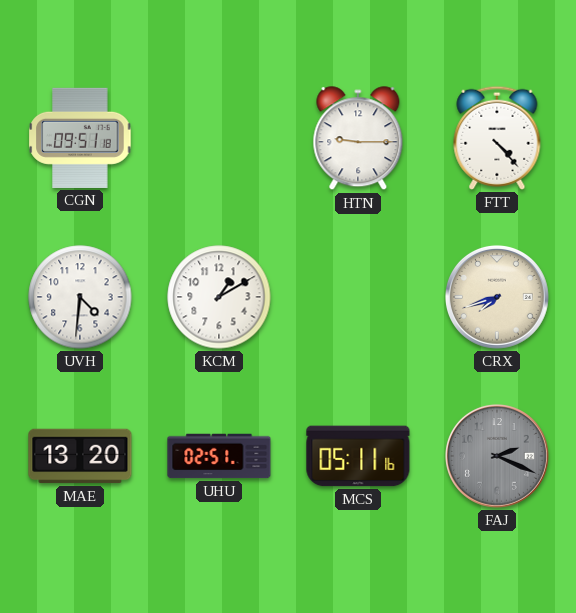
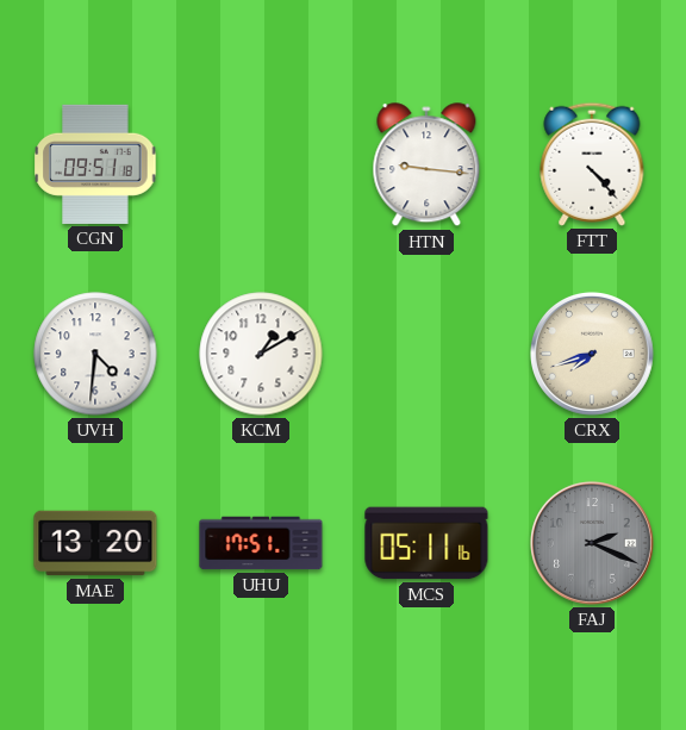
HTN: 9:15 -> 9:16 (426, 166)
UHU: 02:51 -> 17:51 (261, 543)
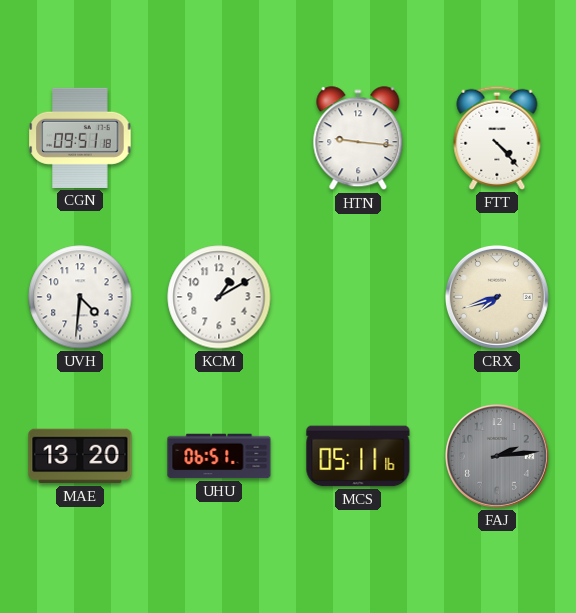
UHU: 17:51 -> 06:51 (219, 456)
FAJ: 2:19 -> 2:14 (497, 456)
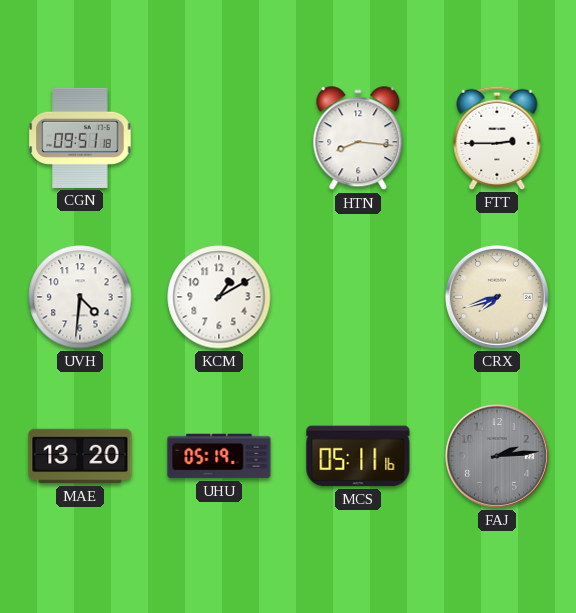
HTN: 9:16 -> 8:16 (358, 139)
FTT: 4:23 -> 2:45 (497, 138)
UHU: 06:51 -> 05:19 (219, 456)
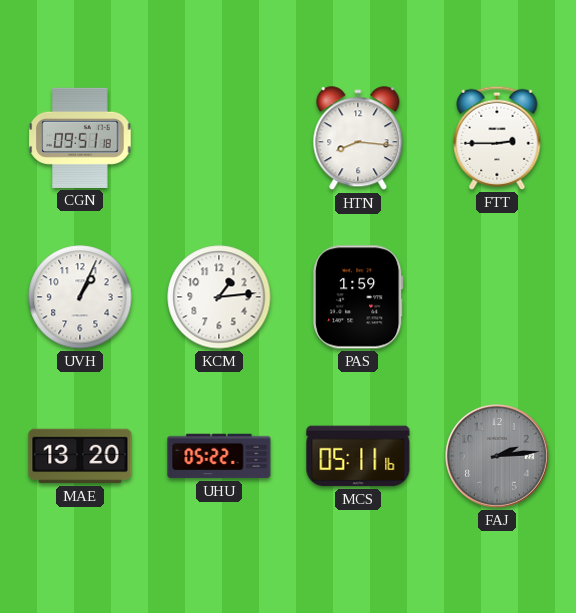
UVH: 4:31 -> 1:04 (80, 297)
KCM: 1:10 -> 1:14 (219, 297)
PAS: none -> 1:59 (359, 297)
CRX: 7:42 -> none (497, 297)
UHU: 05:19 -> 05:22 (219, 456)
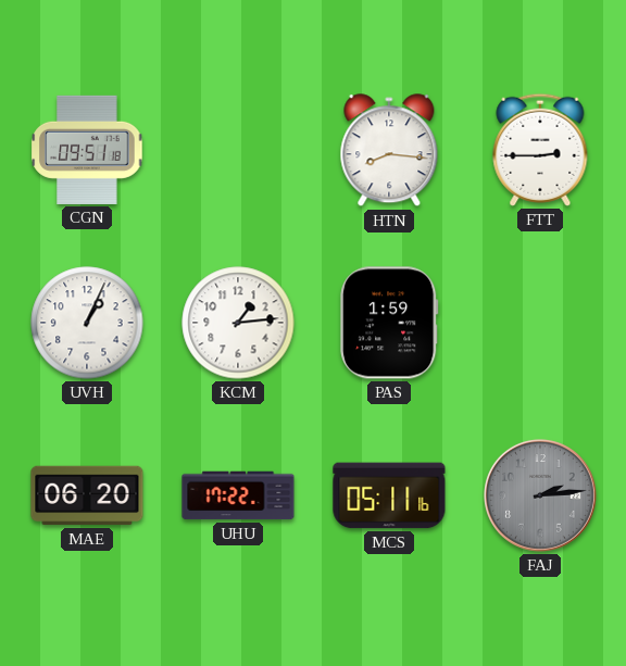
MAE: 13:20 -> 06:20 (87, 495)
UHU: 05:22 -> 17:22 (238, 495)
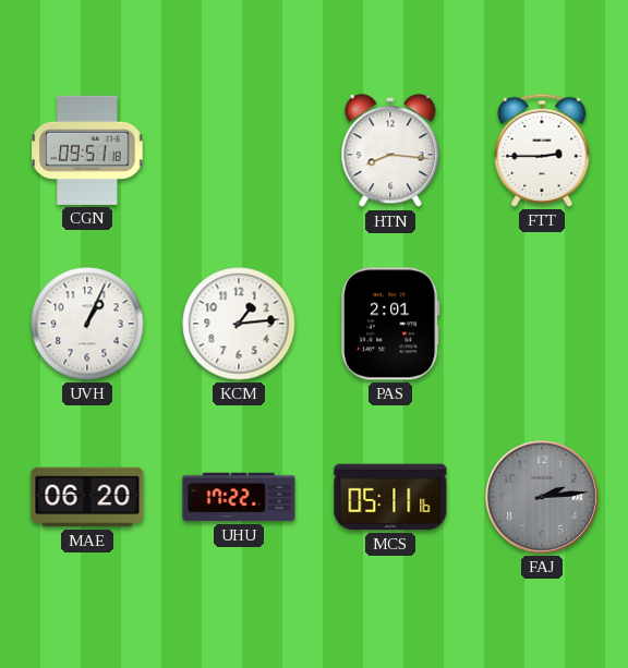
PAS: 1:59 -> 2:01 (391, 324)
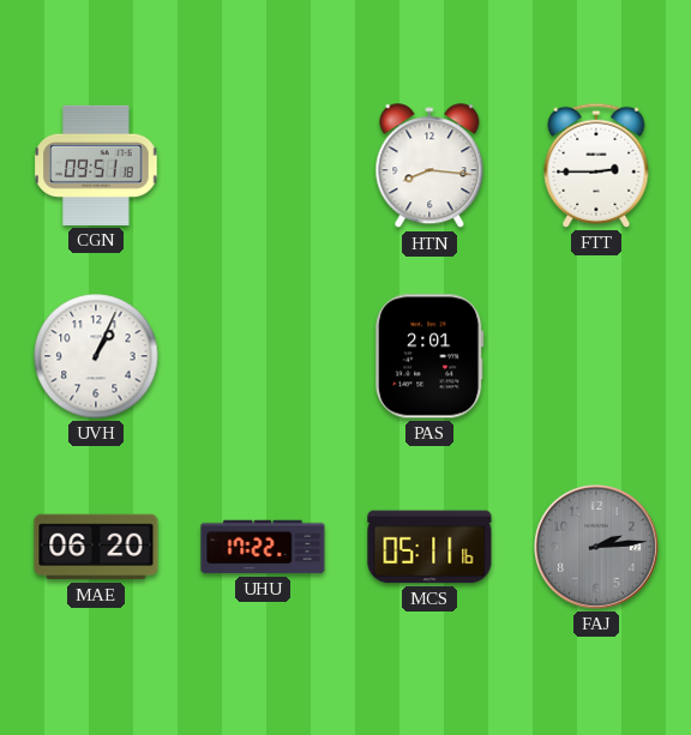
KCM: 1:14 -> none (239, 324)
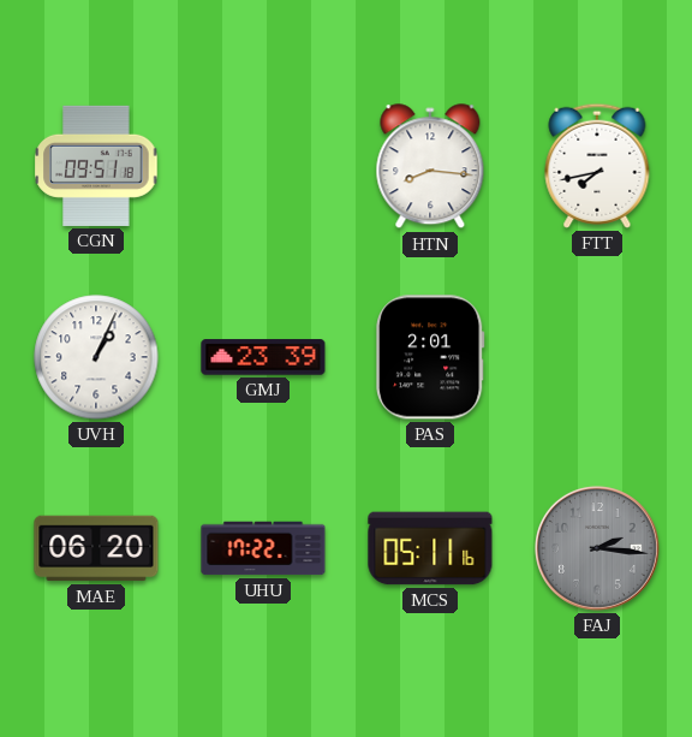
FTT: 2:45 -> 7:43 (597, 166)
GMJ: none -> 23:39 (263, 357)
FAJ: 2:14 -> 2:16 (597, 548)
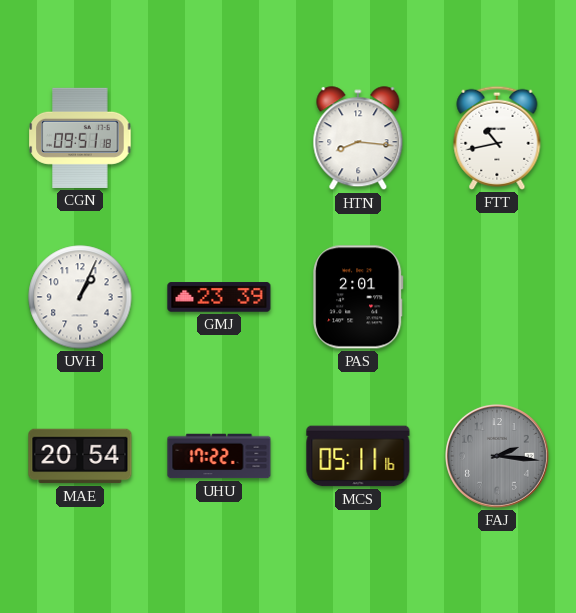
FTT: 7:43 -> 10:43 (497, 138)
MAE: 06:20 -> 20:54 (80, 456)
